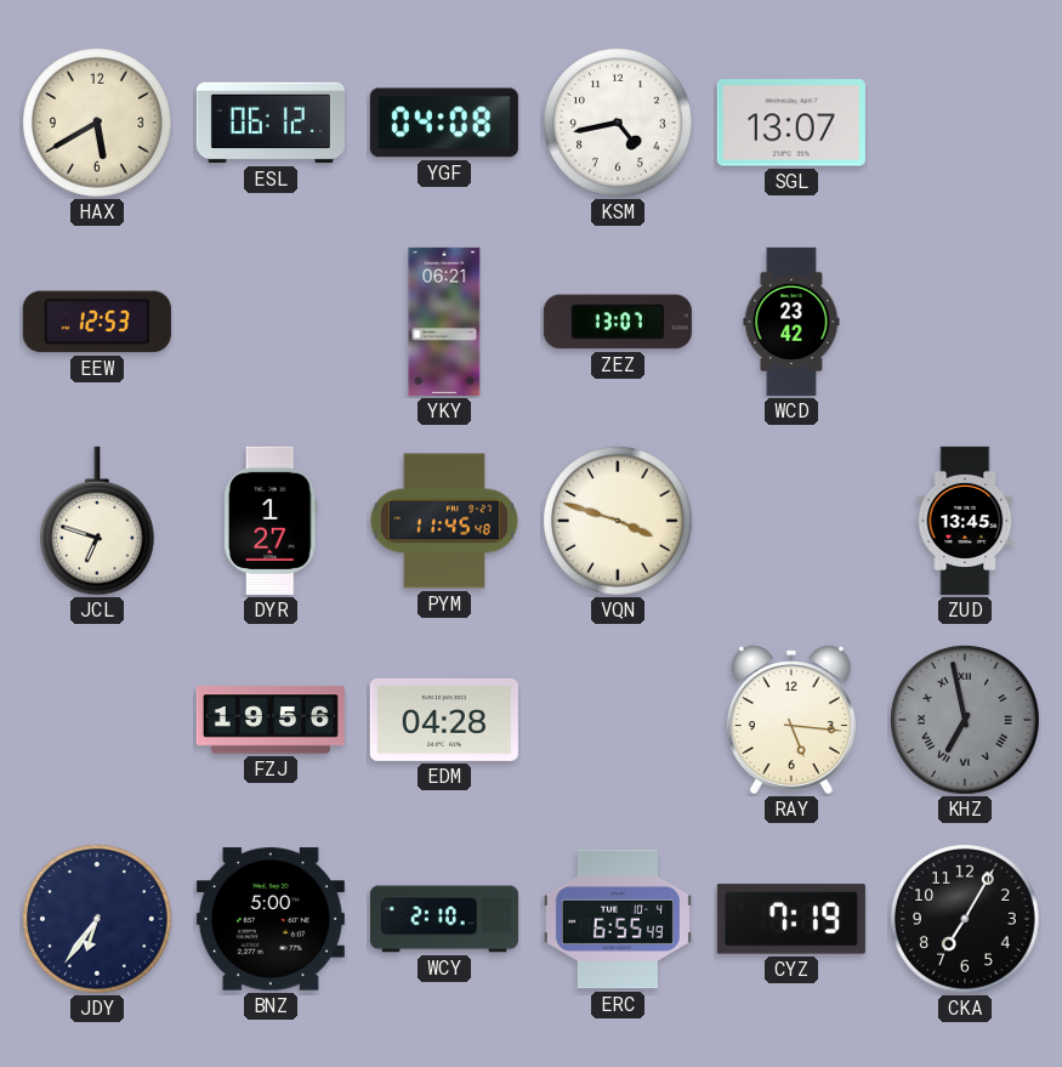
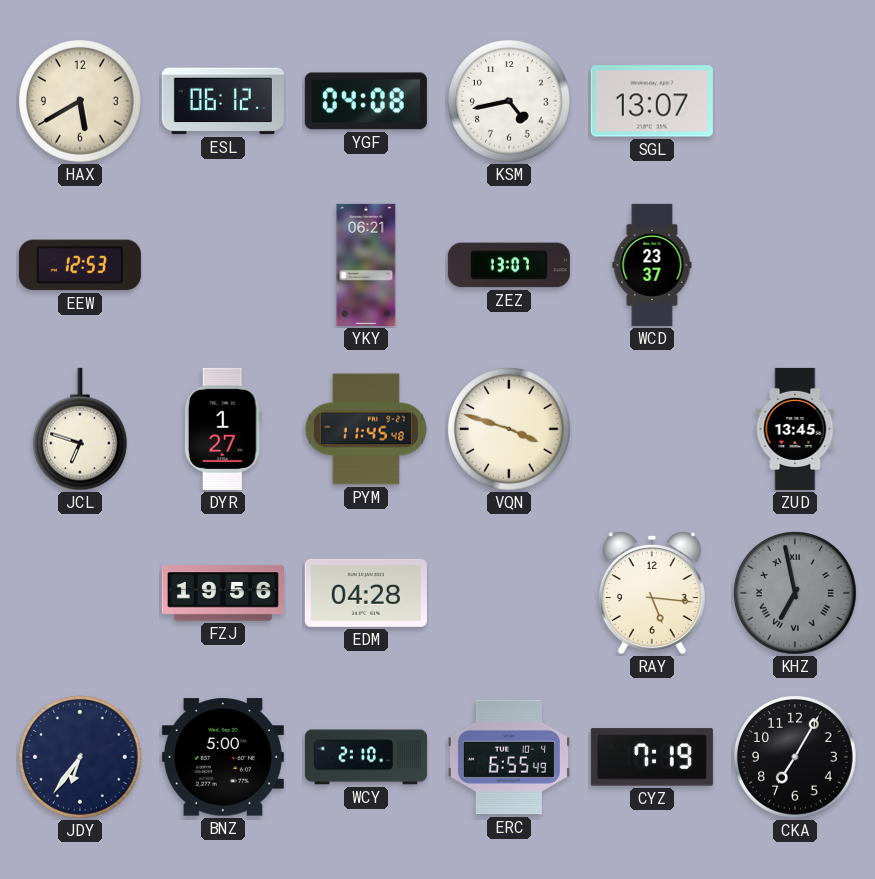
WCD: 23:42 -> 23:37 (652, 265)
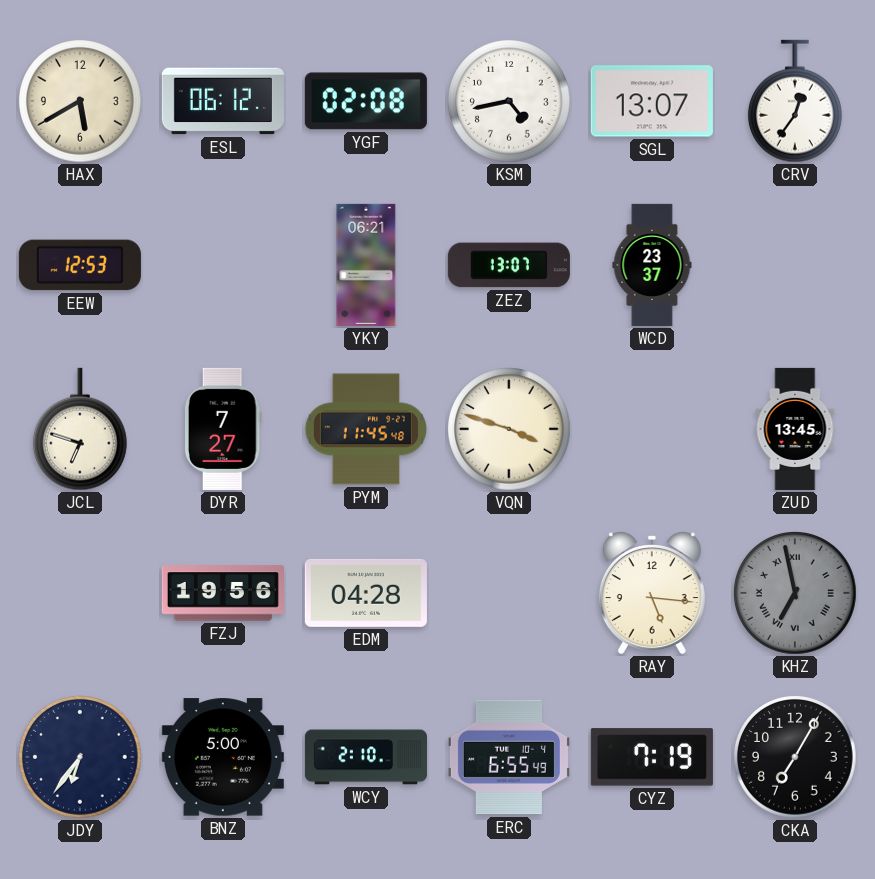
YGF: 04:08 -> 02:08 (366, 101)
CRV: none -> 12:36 (795, 101)
DYR: 1:27 -> 7:27 (223, 429)
